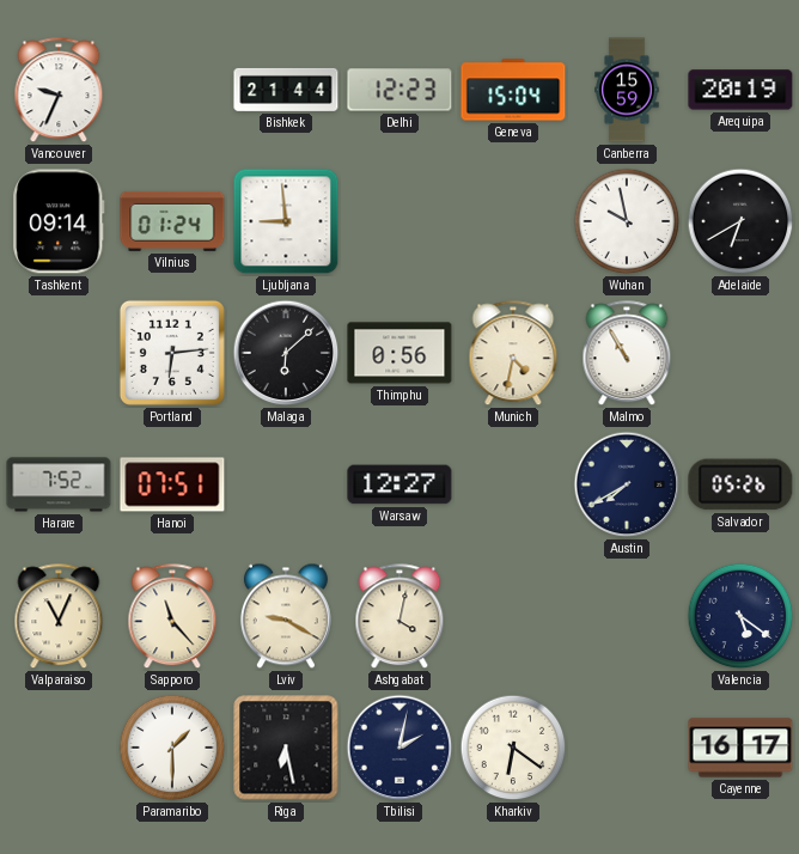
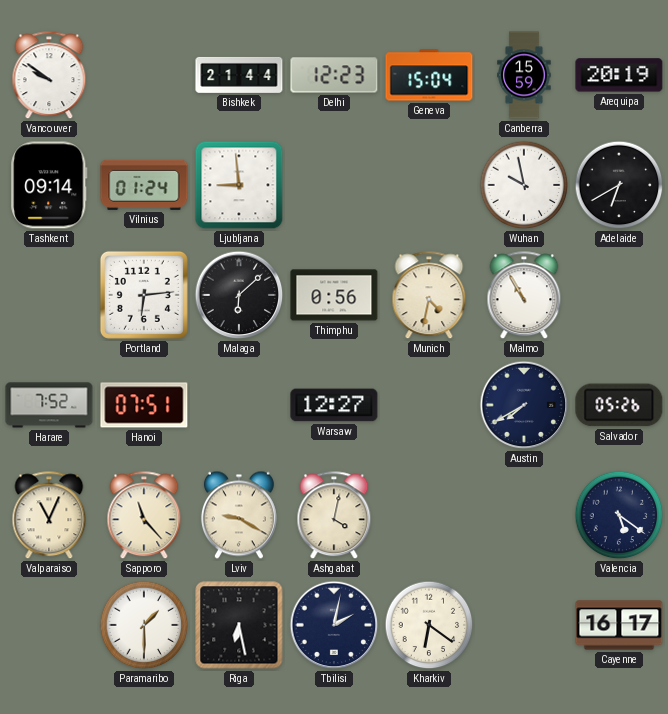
Vancouver: 9:34 -> 9:51 (49, 76)
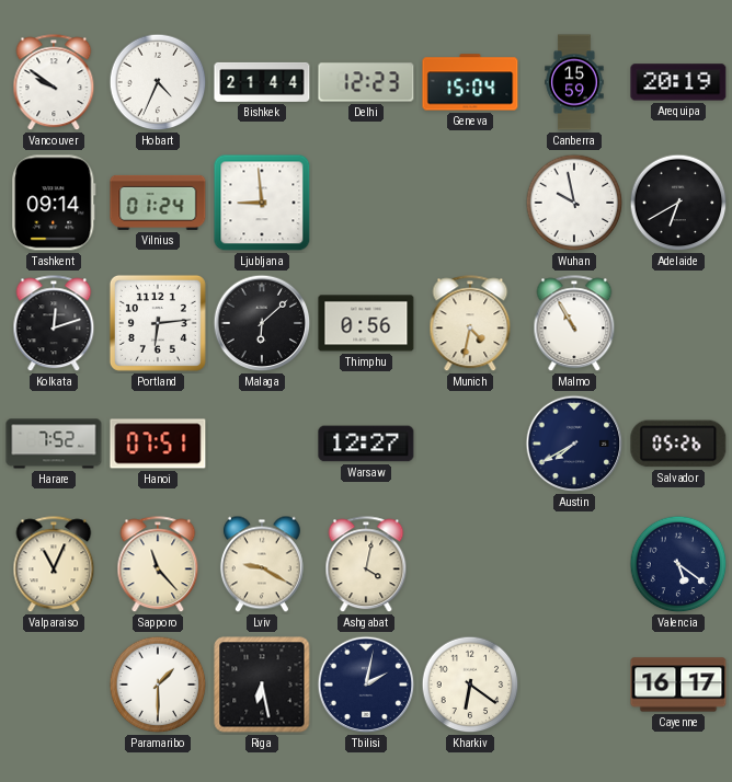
Hobart: none -> 4:34 (158, 82)
Kolkata: none -> 12:12 (54, 324)
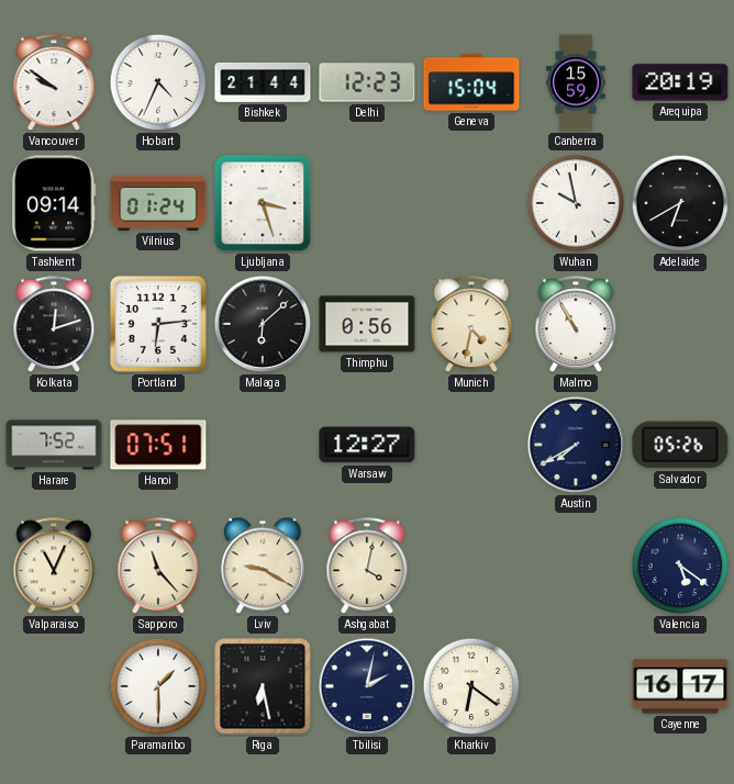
Ljubljana: 8:59 -> 3:27 (263, 203)
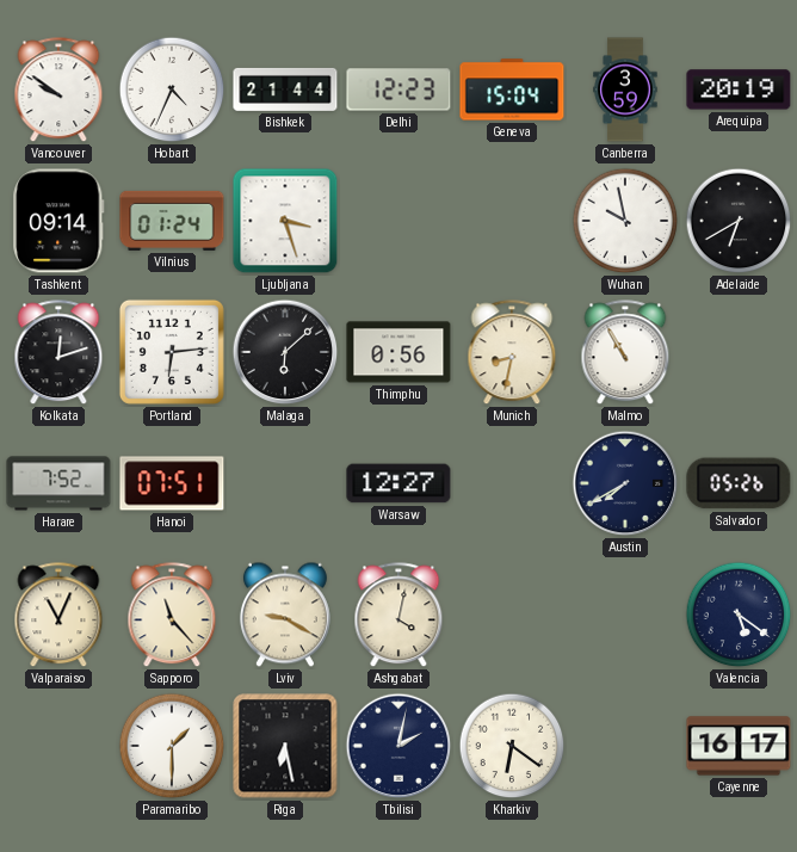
Canberra: 15:59 -> 3:59 (625, 89)
Munich: 4:32 -> 8:32 (512, 353)
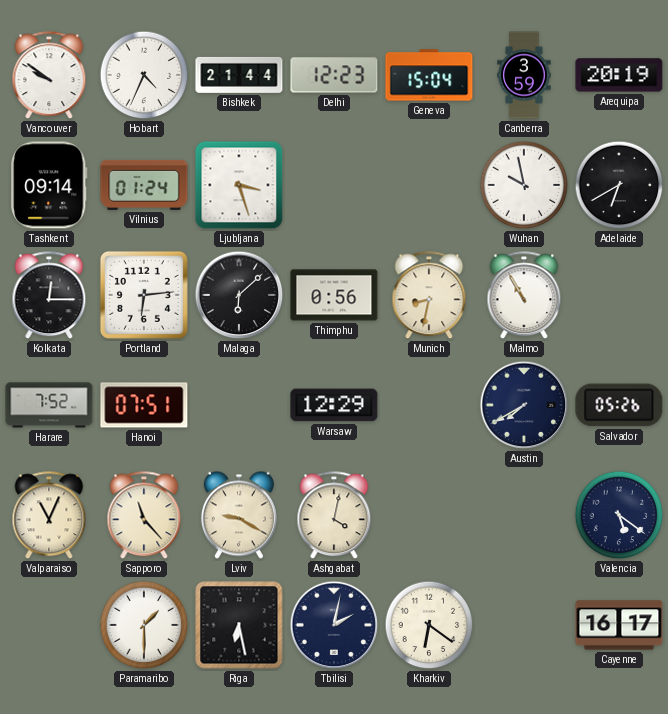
Kolkata: 12:12 -> 12:15 (49, 296)
Warsaw: 12:27 -> 12:29 (334, 405)
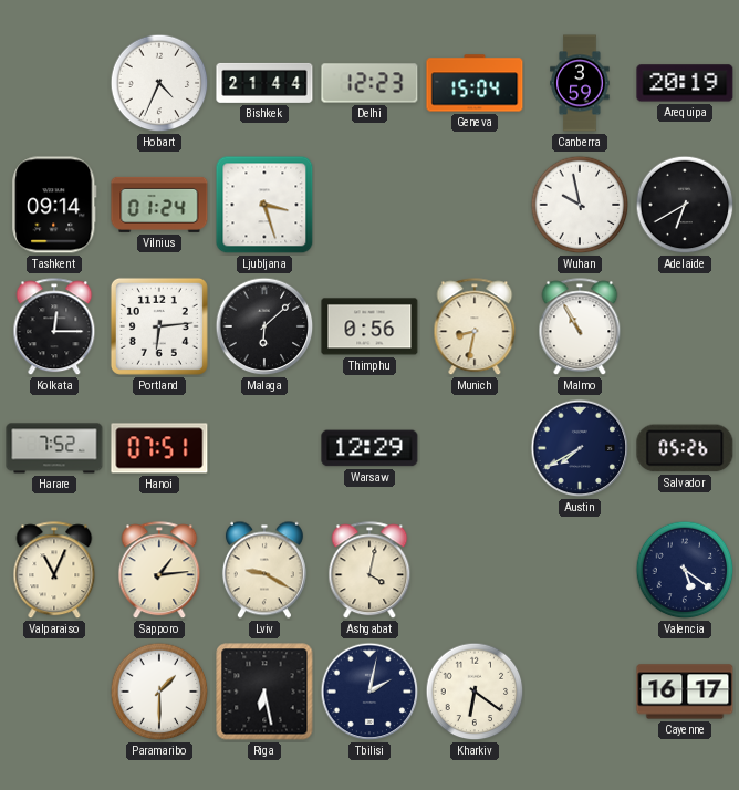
Vancouver: 9:51 -> none (49, 76)
Sapporo: 11:23 -> 1:14 (159, 571)
